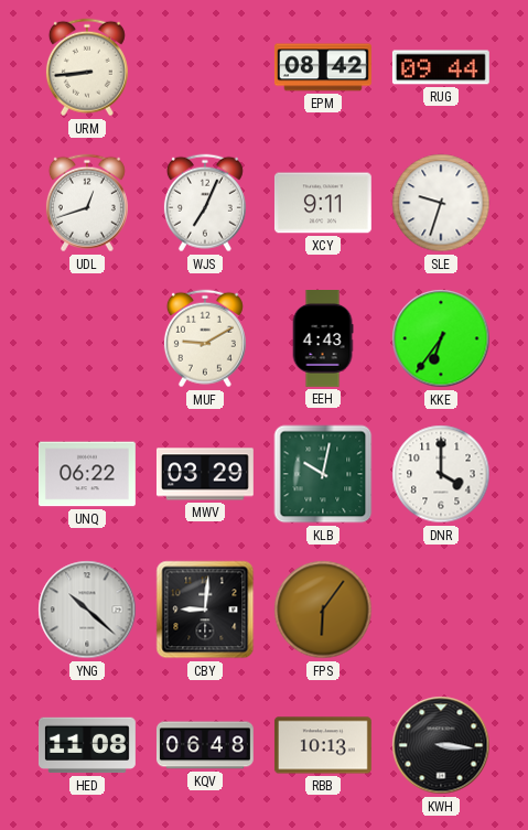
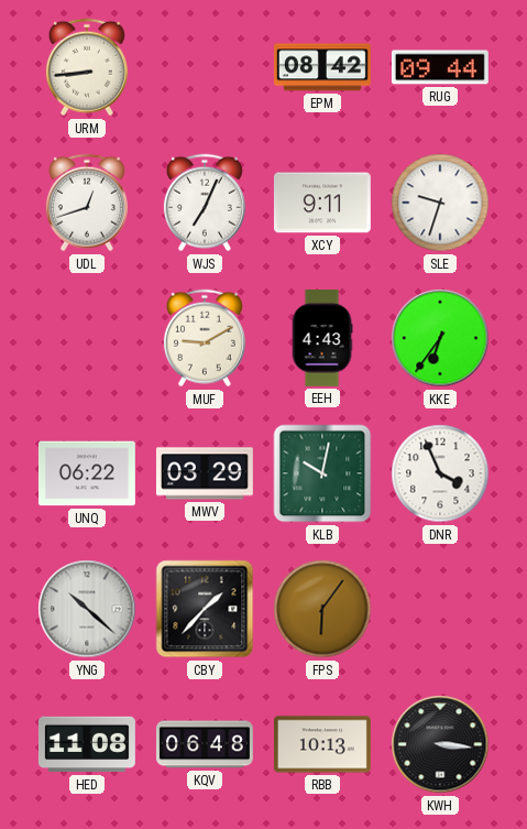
DNR: 4:00 -> 3:56 (440, 473)
CBY: 9:01 -> 1:37 (205, 609)
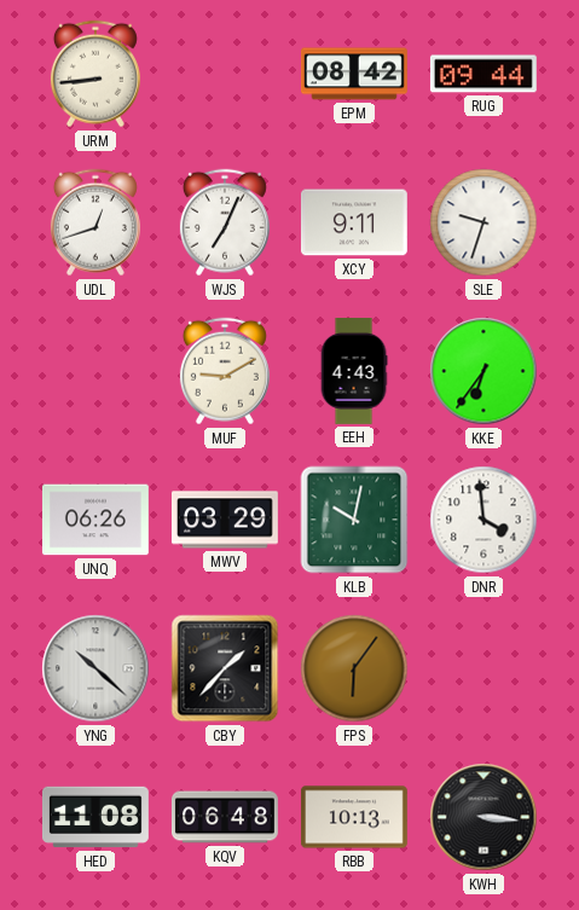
UNQ: 06:22 -> 06:26 (95, 520)
DNR: 3:56 -> 3:59 (484, 520)
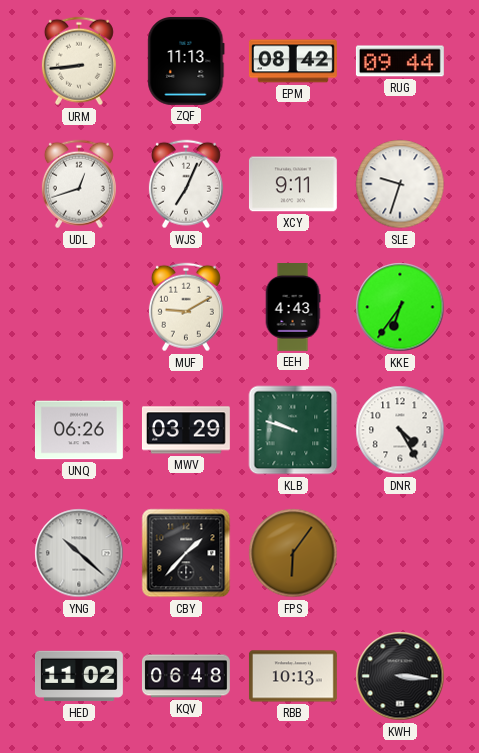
ZQF: none -> 11:13 (186, 61)
KLB: 10:02 -> 9:48 (293, 430)
DNR: 3:59 -> 4:25 (400, 430)
HED: 11:08 -> 11:02 (79, 676)
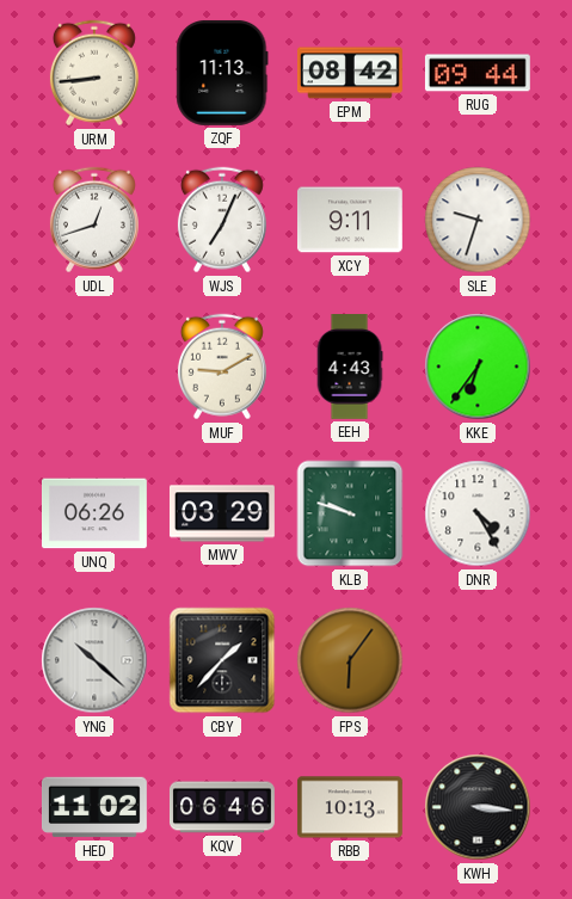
KQV: 06:48 -> 06:46 (222, 807)
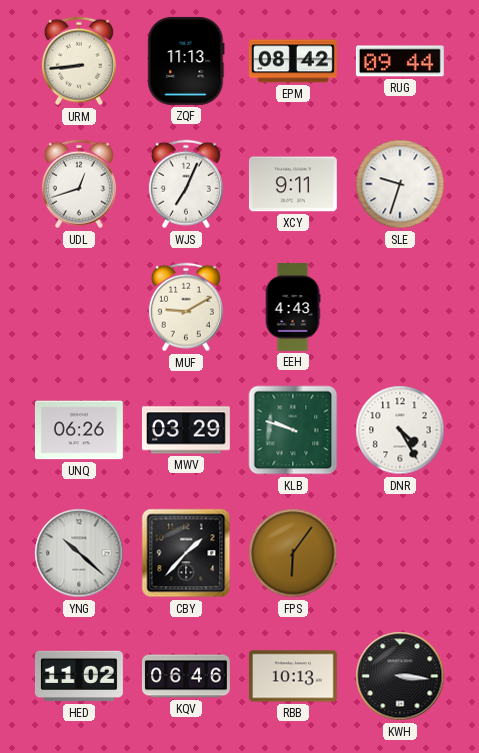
KKE: 6:36 -> none (478, 367)
